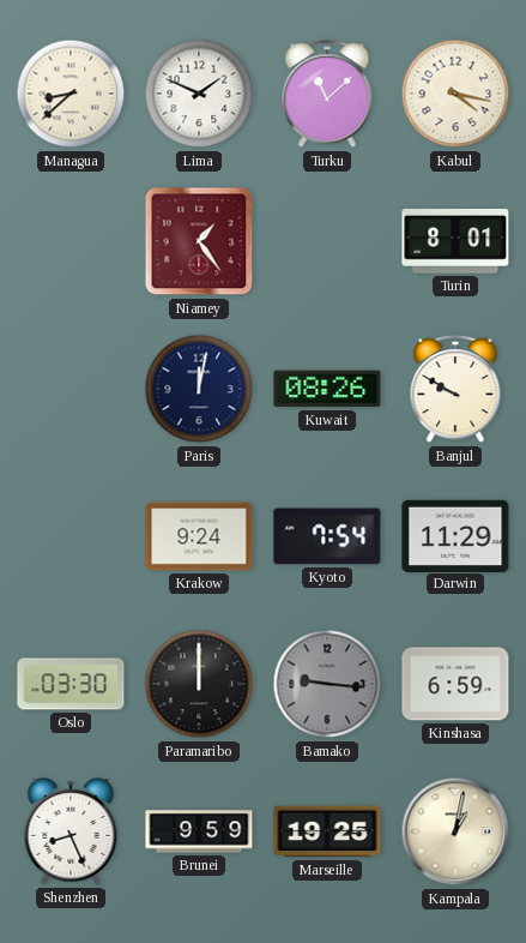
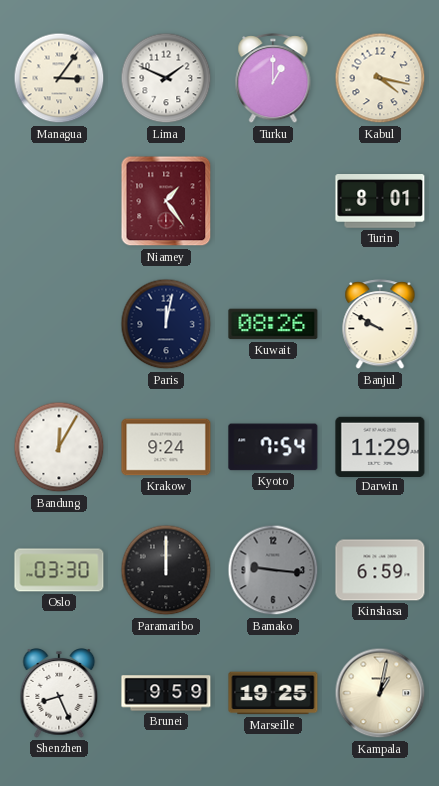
Managua: 8:38 -> 3:06 (59, 78)
Turku: 11:08 -> 1:00 (273, 79)
Bandung: none -> 12:05 (59, 447)
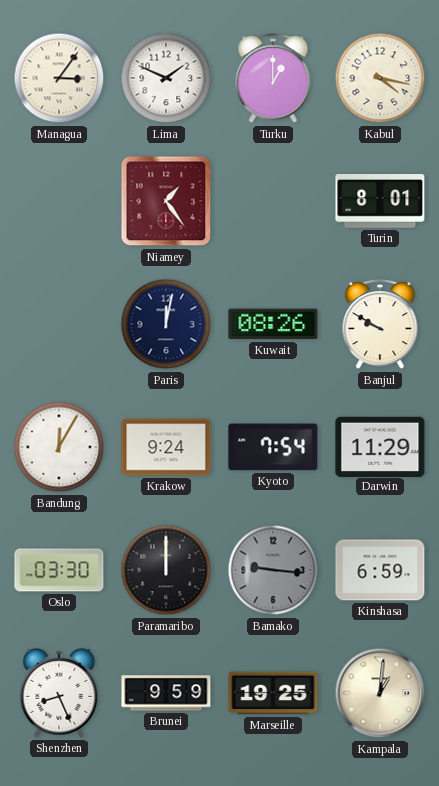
Kampala: 1:02 -> 1:01 (380, 693)
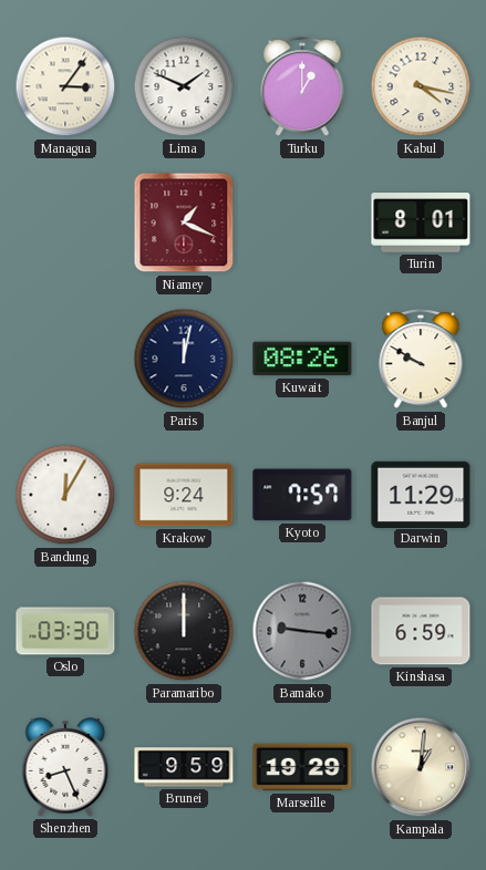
Niamey: 1:24 -> 1:19 (184, 222)
Kyoto: 7:54 -> 7:57 (302, 495)
Marseille: 19:25 -> 19:29 (302, 767)
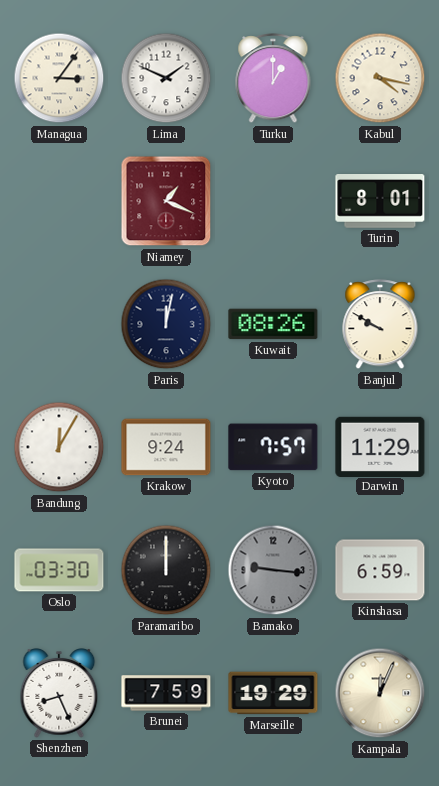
Brunei: 9:59 -> 7:59 (166, 693)
Kampala: 1:01 -> 12:04 (380, 693)
